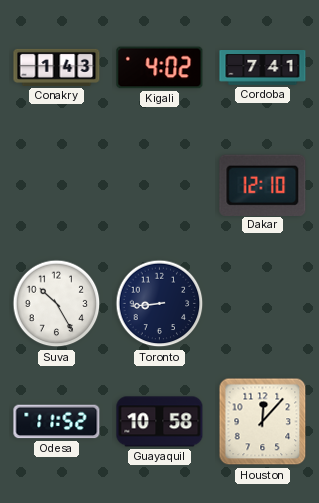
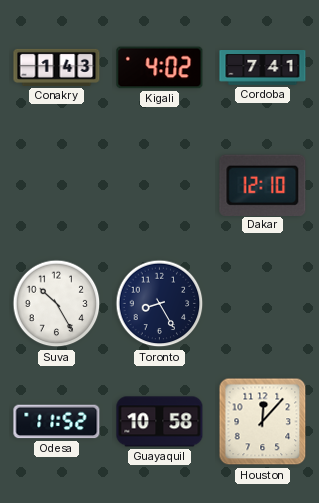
Toronto: 8:44 -> 8:25 (160, 304)
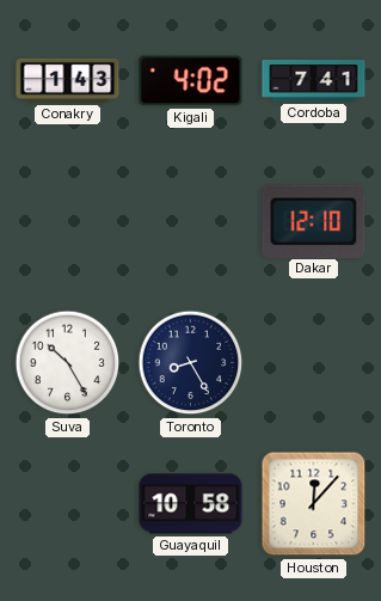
Odesa: 11:52 -> none (57, 422)
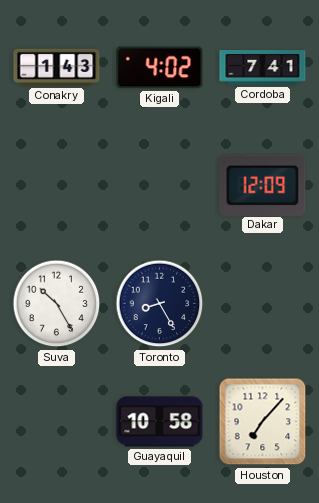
Dakar: 12:10 -> 12:09 (263, 185)
Houston: 12:07 -> 7:07 (263, 422)
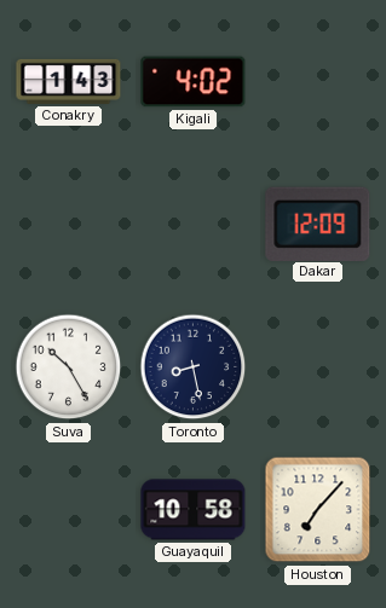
Cordoba: 7:41 -> none (263, 68)
Toronto: 8:25 -> 8:28 (194, 367)
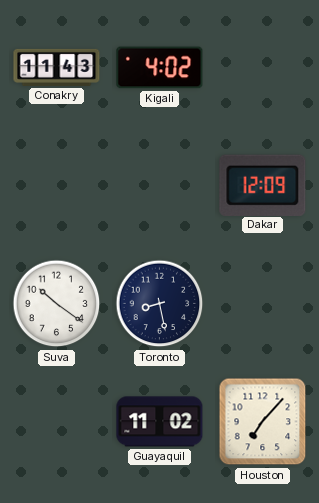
Conakry: 1:43 -> 11:43 (57, 67)
Suva: 10:25 -> 10:21 (57, 304)
Guayaquil: 10:58 -> 11:02 (160, 422)
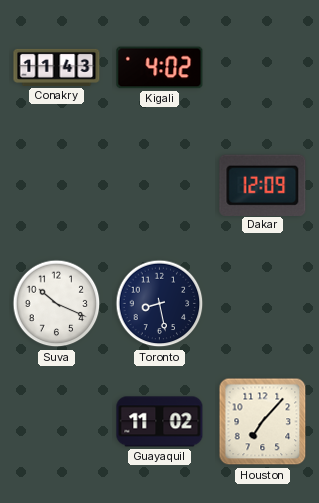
Suva: 10:21 -> 10:19 (57, 304)
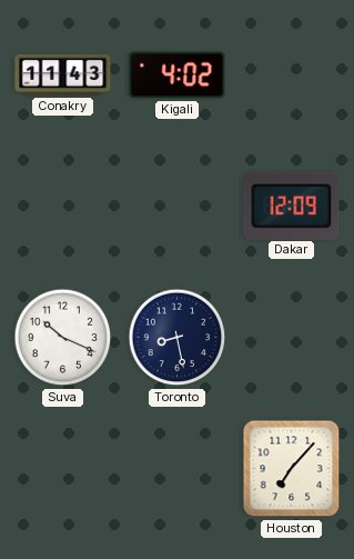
Guayaquil: 11:02 -> none (160, 422)
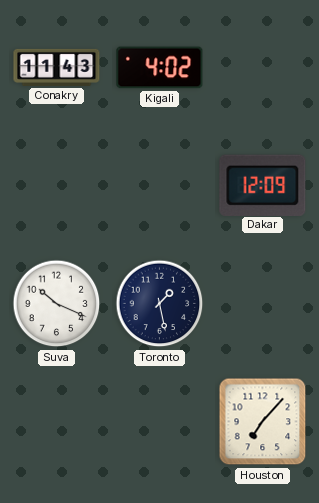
Toronto: 8:28 -> 1:28 (160, 304)
